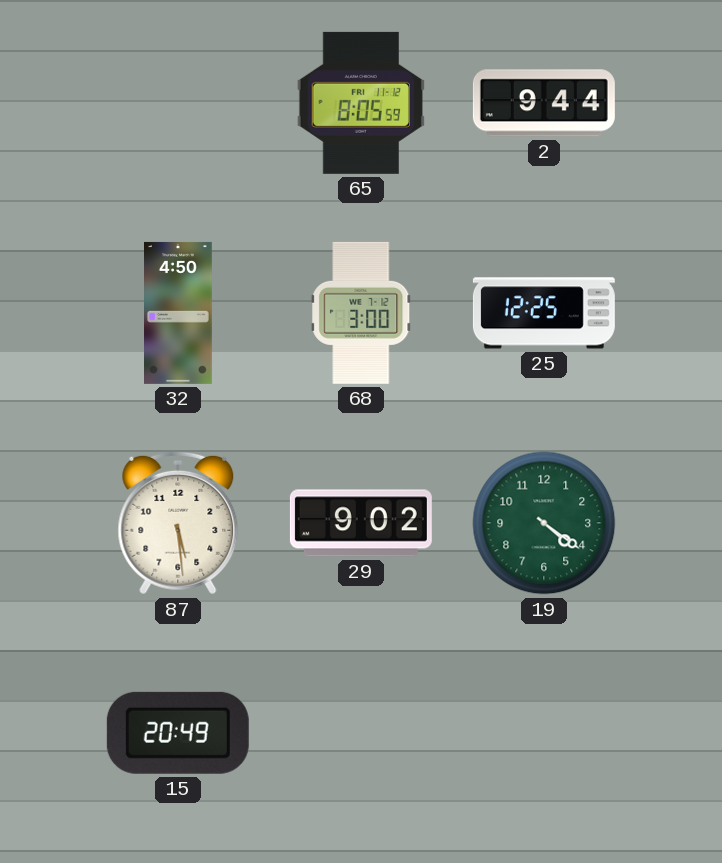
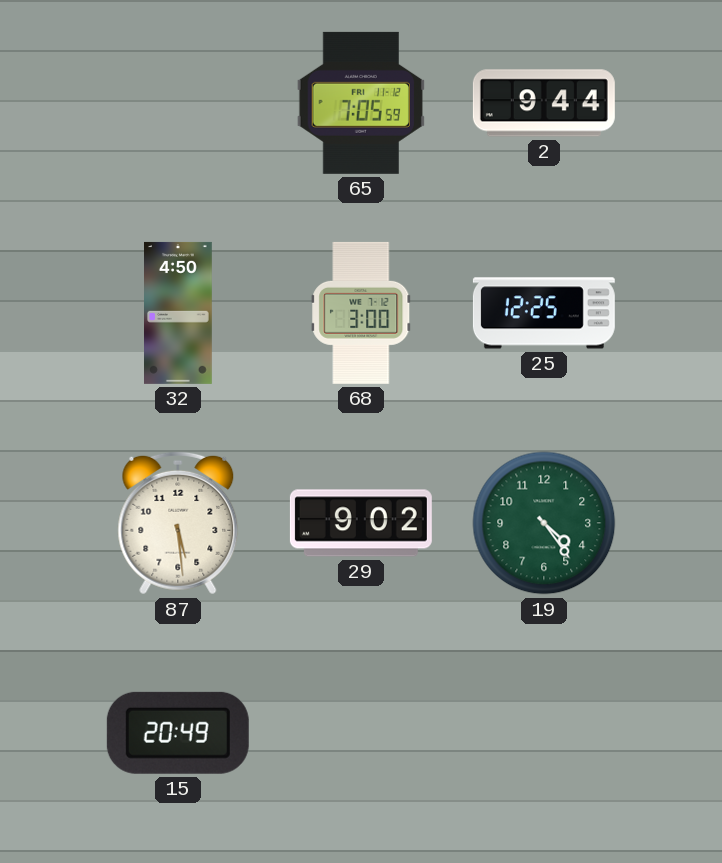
65: 8:05 -> 7:05 (360, 103)
19: 4:21 -> 4:24 (544, 523)
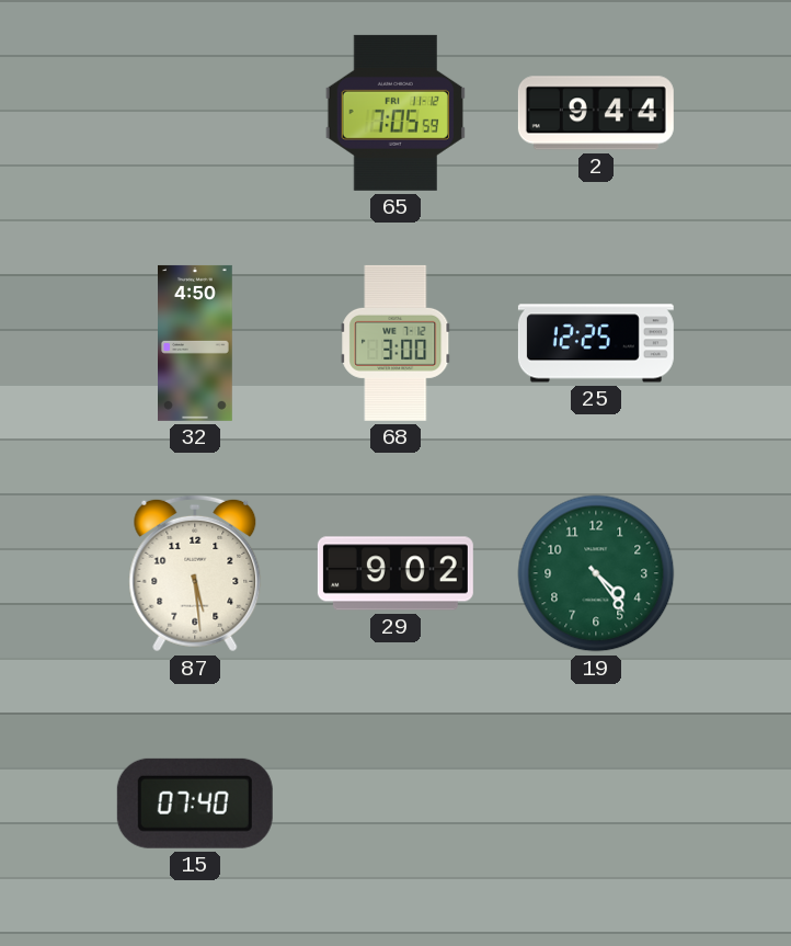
15: 20:49 -> 07:40 (195, 803)
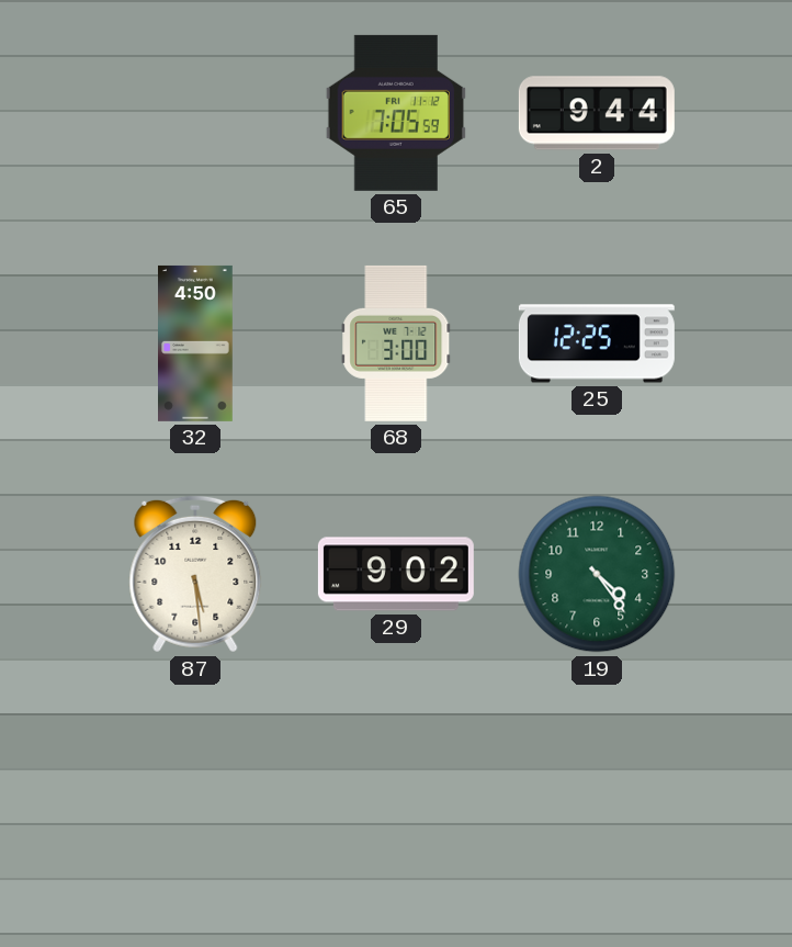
15: 07:40 -> none (195, 803)
